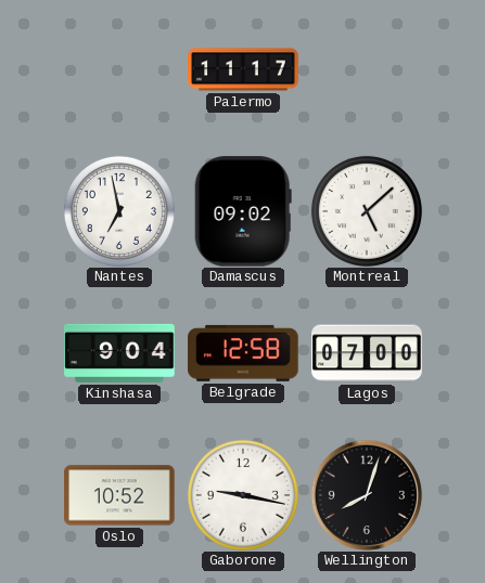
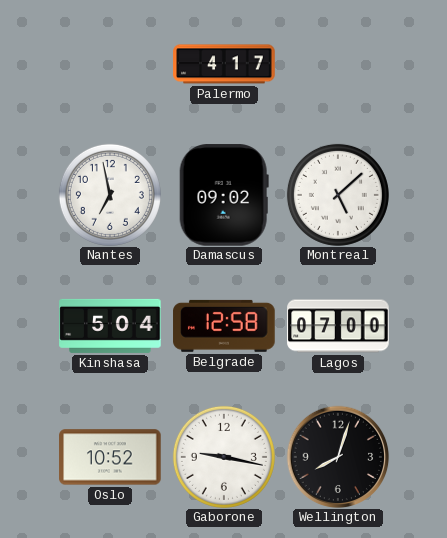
Palermo: 11:17 -> 4:17 (224, 64)
Kinshasa: 9:04 -> 5:04 (110, 326)
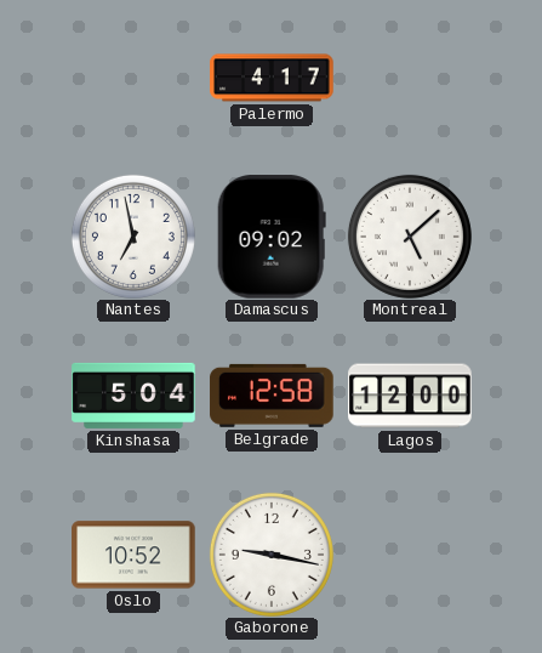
Lagos: 07:00 -> 12:00 (410, 396)
Wellington: 8:03 -> none (338, 457)
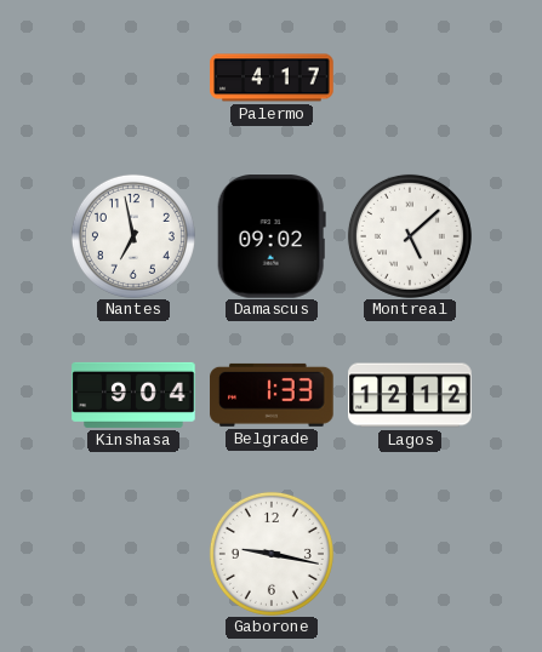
Kinshasa: 5:04 -> 9:04 (133, 395)
Belgrade: 12:58 -> 1:33 (272, 395)
Lagos: 12:00 -> 12:12 (410, 395)
Oslo: 10:52 -> none (133, 555)
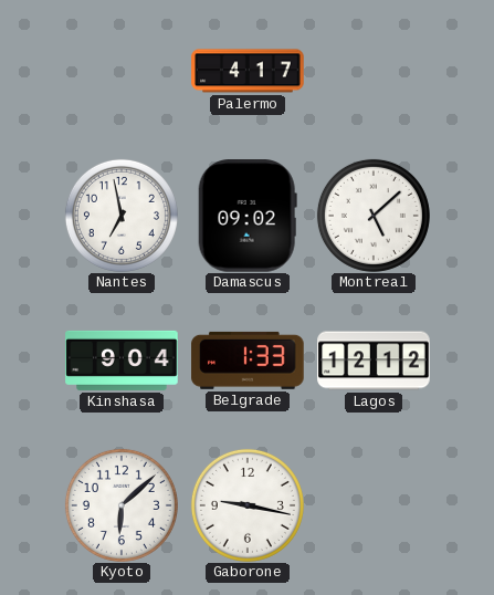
Kyoto: none -> 6:08 (122, 505)
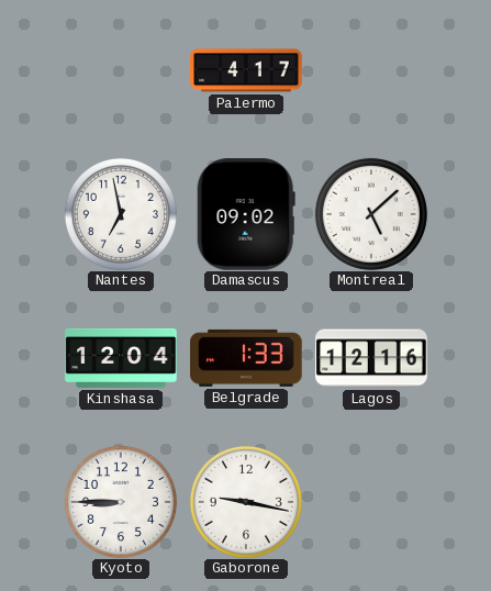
Kinshasa: 9:04 -> 12:04 (121, 358)
Lagos: 12:12 -> 12:16 (371, 358)
Kyoto: 6:08 -> 8:45 (121, 502)
